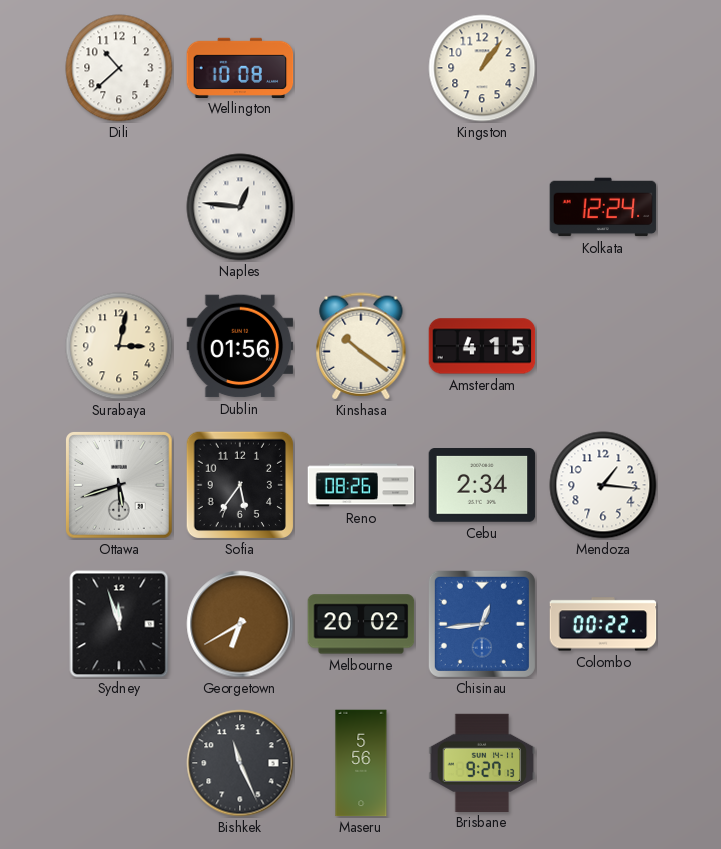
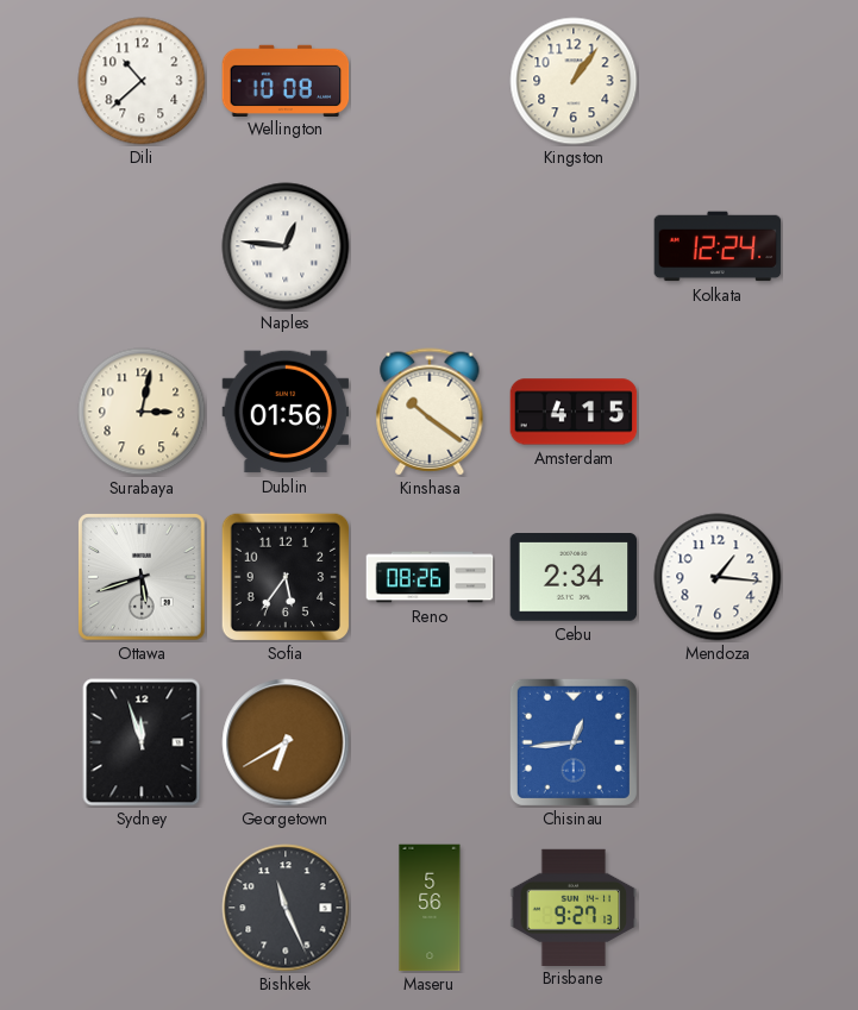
Melbourne: 20:02 -> none (361, 624)
Colombo: 00:22 -> none (603, 624)
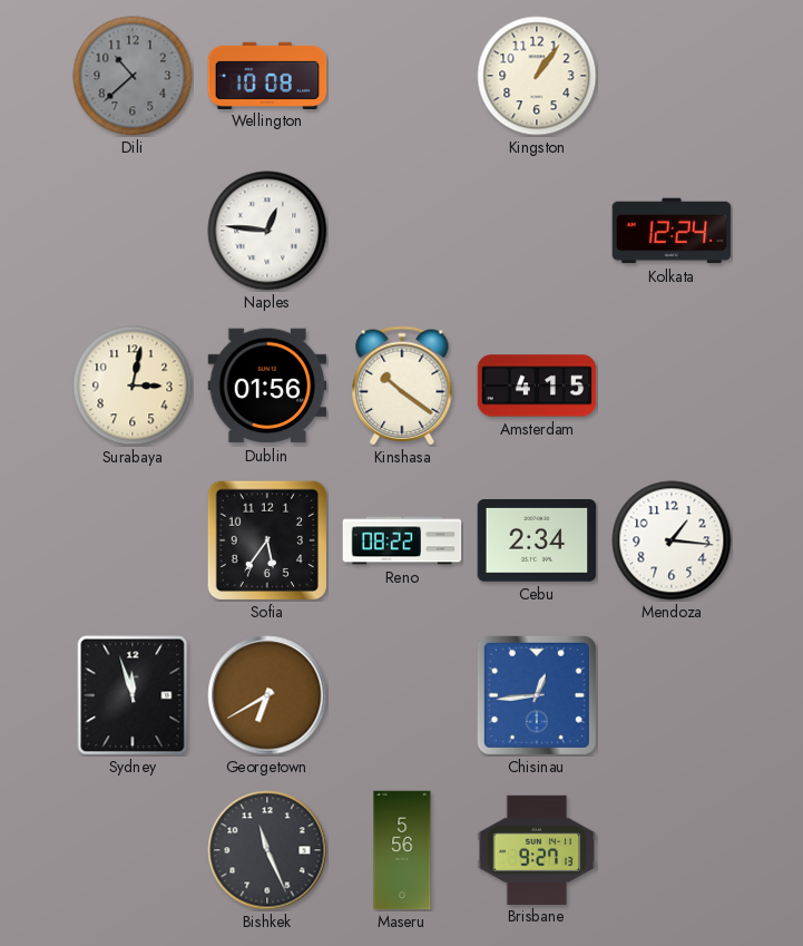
Dili dial: white -> grey (133, 76)
Ottawa: 5:42 -> none (143, 578)
Reno: 08:26 -> 08:22 (402, 540)
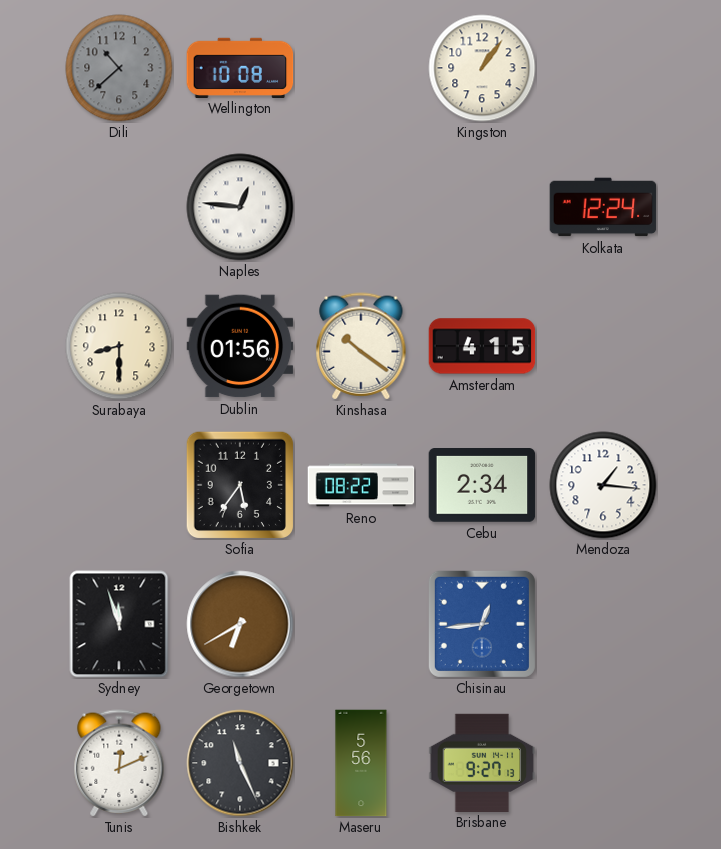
Surabaya: 3:02 -> 8:30 (119, 346)
Tunis: none -> 12:11 (119, 763)
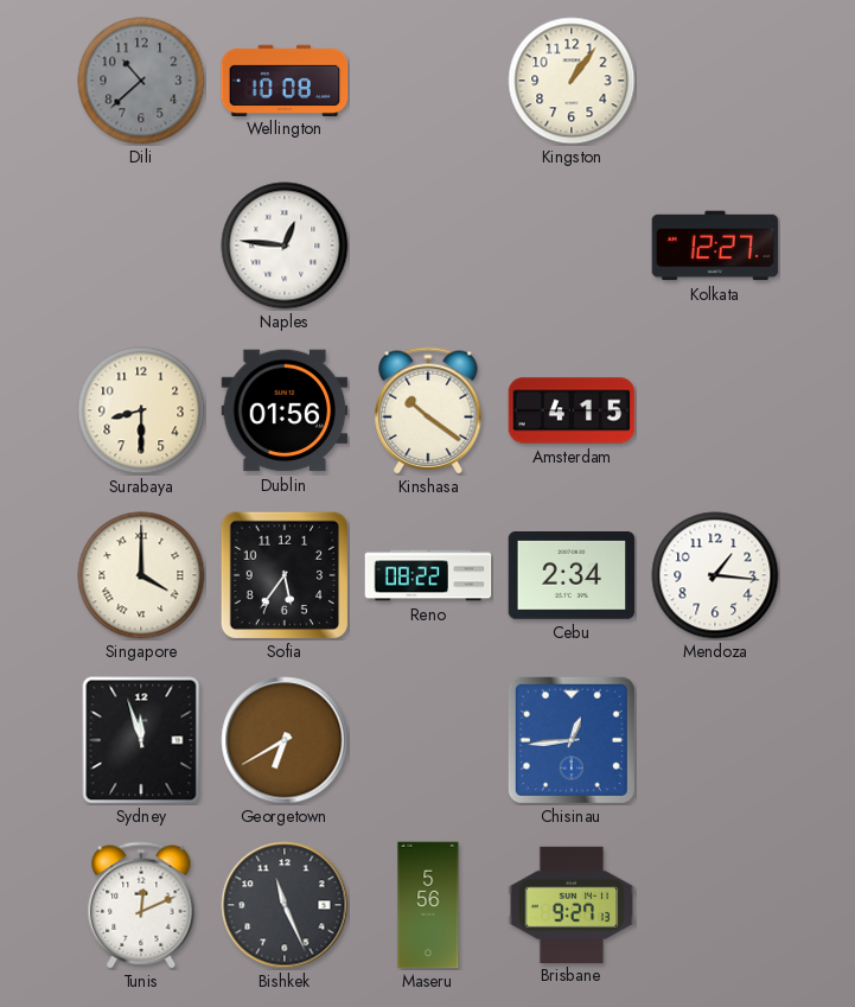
Kolkata: 12:24 -> 12:27 (715, 246)
Singapore: none -> 4:00 (141, 575)
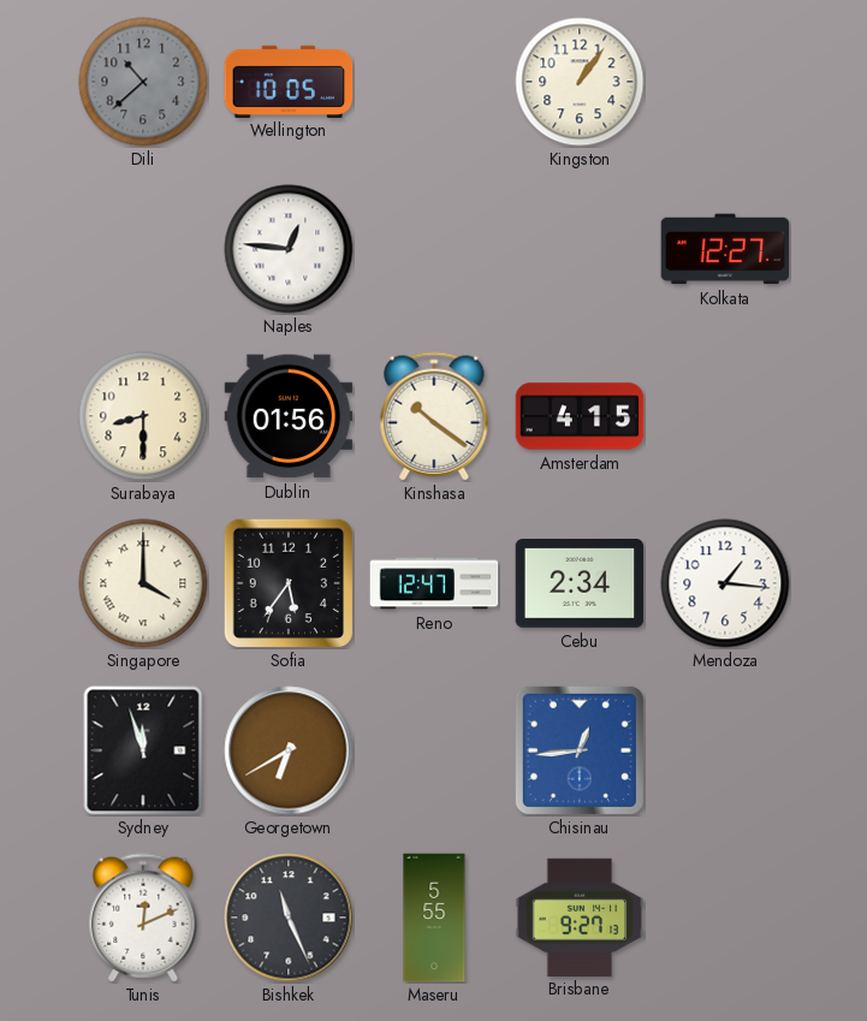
Wellington: 10:08 -> 10:05 (289, 81)
Reno: 08:22 -> 12:47 (434, 583)
Maseru: 5:56 -> 5:55 (434, 918)
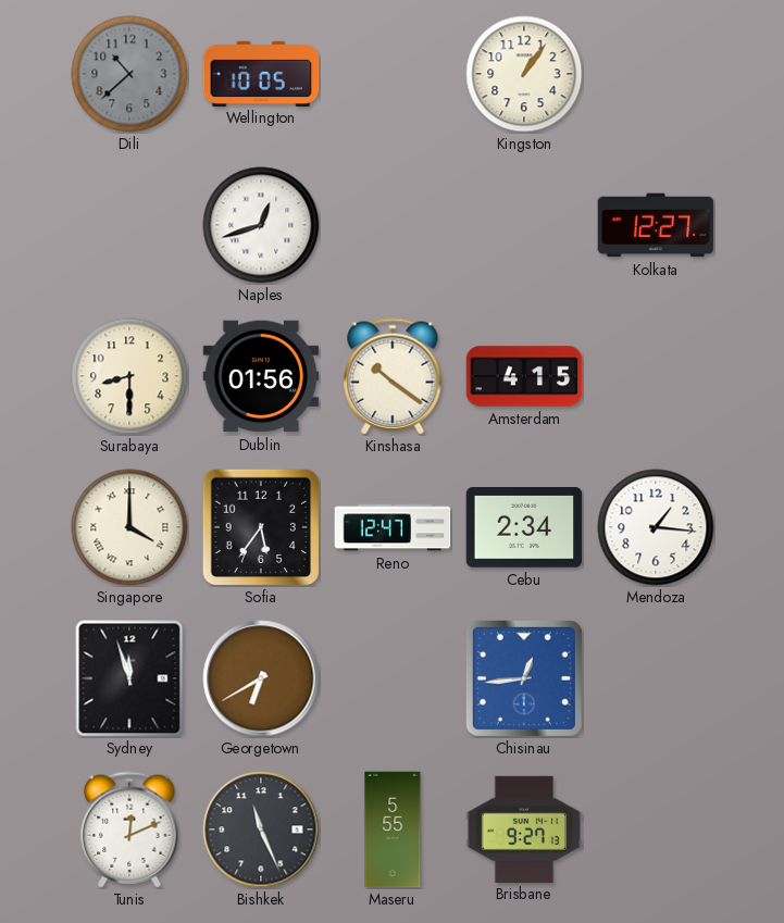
Naples: 12:46 -> 12:42 (261, 225)
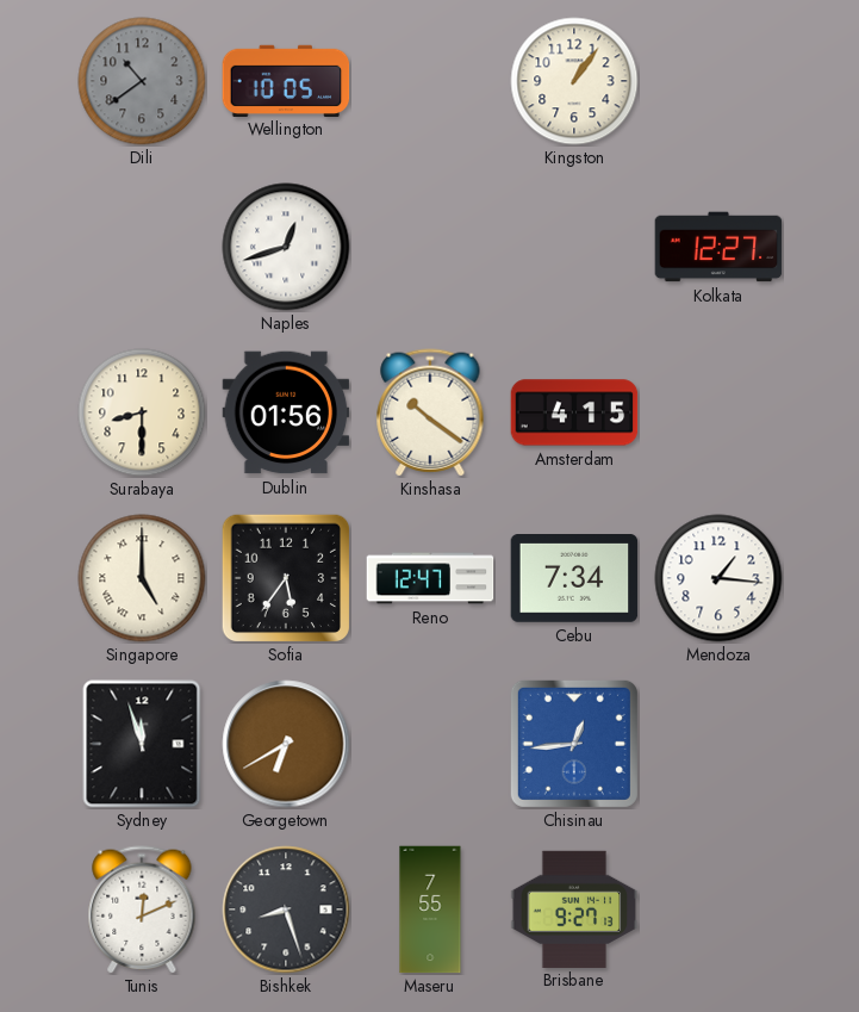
Dili: 10:38 -> 10:39 (142, 81)
Singapore: 4:00 -> 5:00 (142, 578)
Cebu: 2:34 -> 7:34 (574, 578)
Bishkek: 11:26 -> 8:27 (286, 909)
Maseru: 5:55 -> 7:55 (430, 909)
